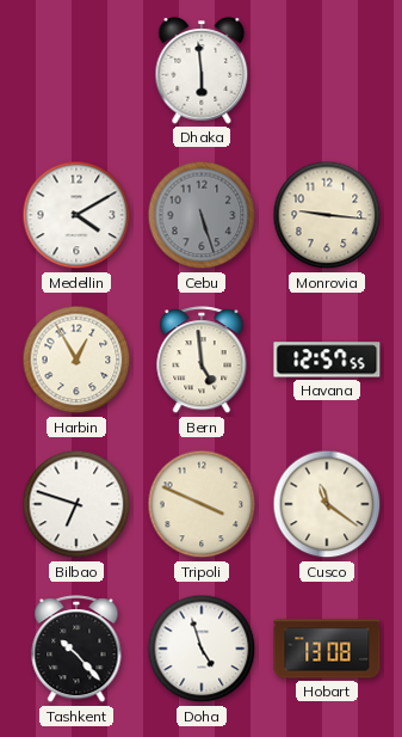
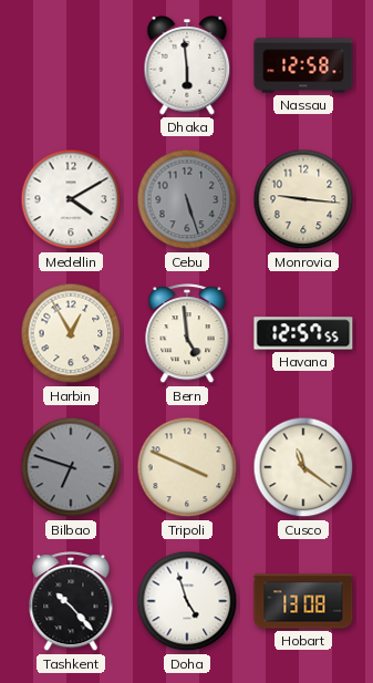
Nassau: none -> 12:58 (303, 65)
Bilbao dial: white -> grey (71, 467)
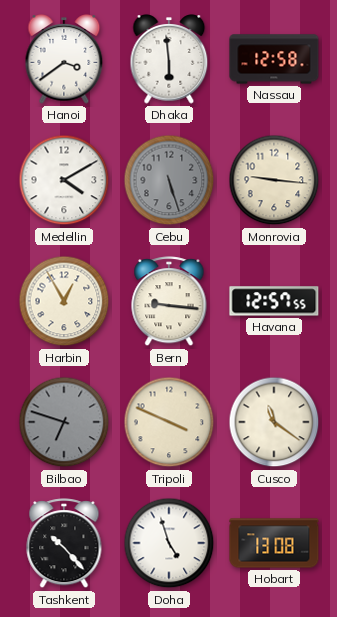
Hanoi: none -> 3:39 (64, 59)
Bern: 4:59 -> 9:16 (169, 302)
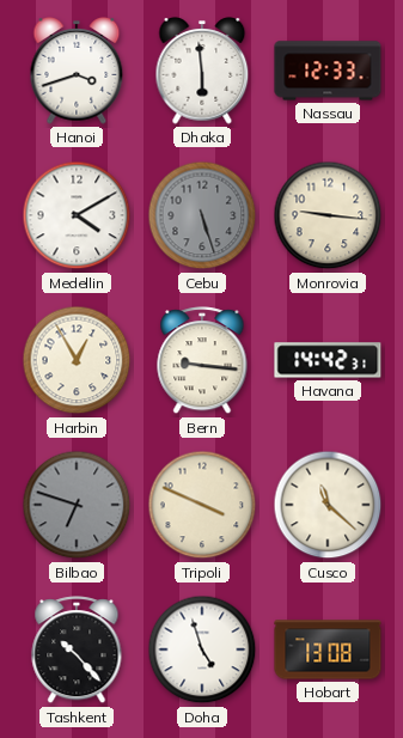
Hanoi: 3:39 -> 3:42 (77, 71)
Nassau: 12:58 -> 12:33 (328, 71)
Havana: 12:57 -> 14:42 (328, 360)
Cusco: 11:21 -> 11:22 (328, 505)
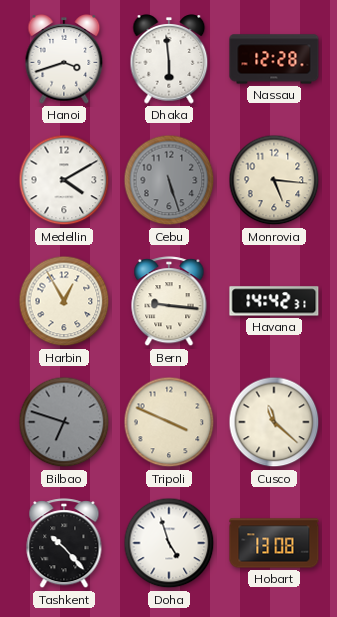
Nassau: 12:33 -> 12:28 (274, 59)
Monrovia: 9:16 -> 5:16 (274, 180)
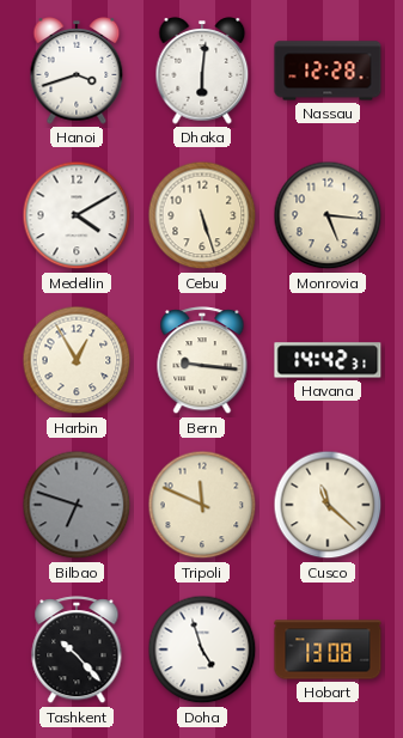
Dhaka: 5:59 -> 6:01 (202, 71)
Cebu dial: grey -> cream (202, 215)
Tripoli: 3:49 -> 11:49 (202, 505)
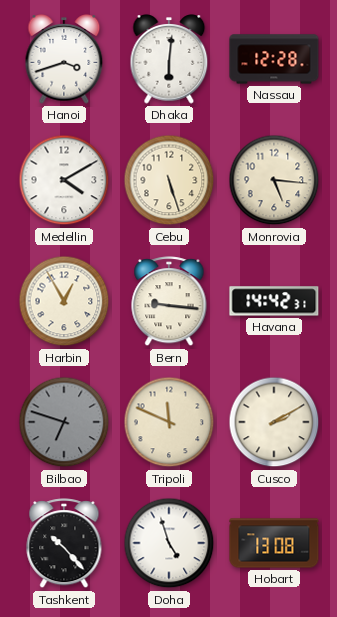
Cusco: 11:22 -> 2:10 (274, 422)
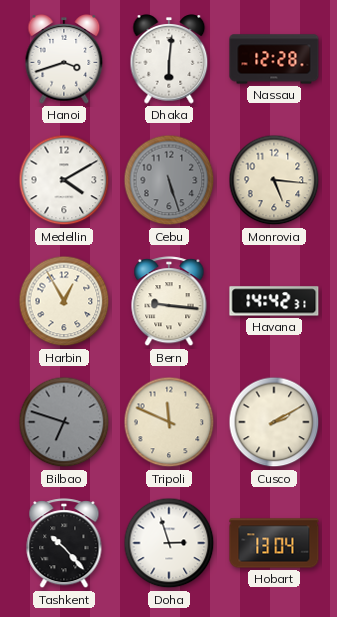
Cebu dial: cream -> grey (169, 180)
Doha: 4:57 -> 2:57 (169, 543)
Hobart: 13:08 -> 13:04 (274, 543)
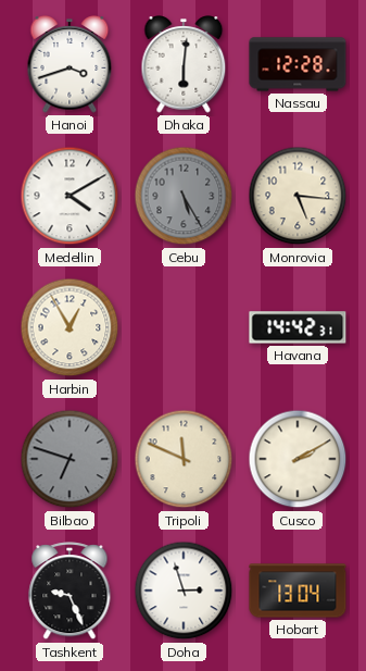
Cebu: 5:27 -> 5:25 (184, 196)
Bern: 9:16 -> none (169, 302)
Tashkent: 10:23 -> 9:26 (70, 592)
